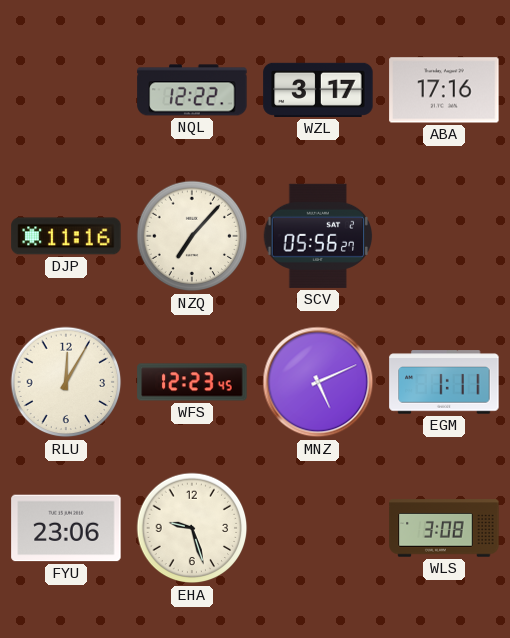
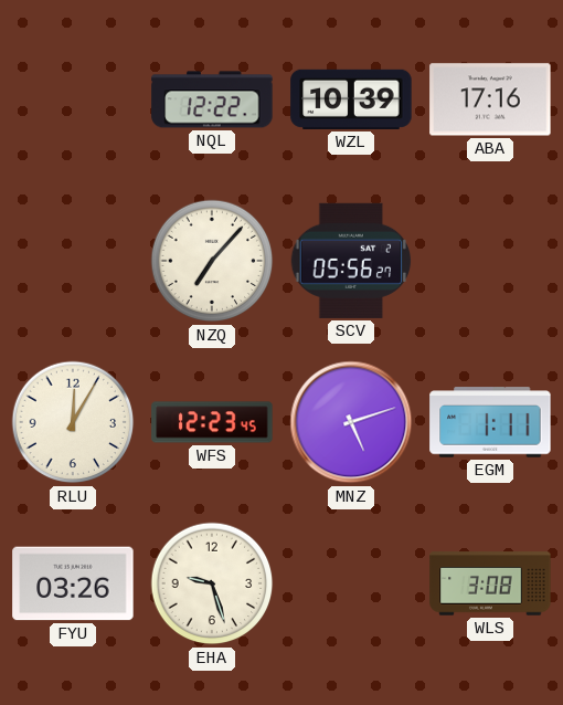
WZL: 3:17 -> 10:39 (351, 99)
DJP: 11:16 -> none (66, 236)
MNZ: 5:11 -> 5:12 (351, 422)
FYU: 23:06 -> 03:26 (73, 583)
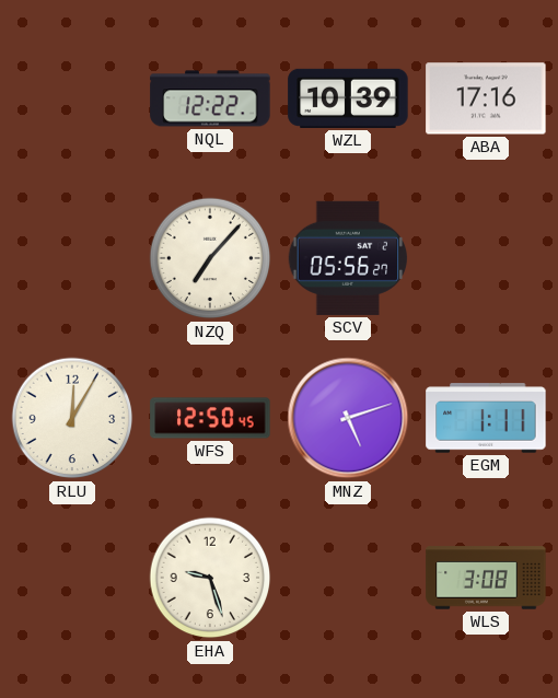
WFS: 12:23 -> 12:50 (210, 418)
FYU: 03:26 -> none (73, 583)
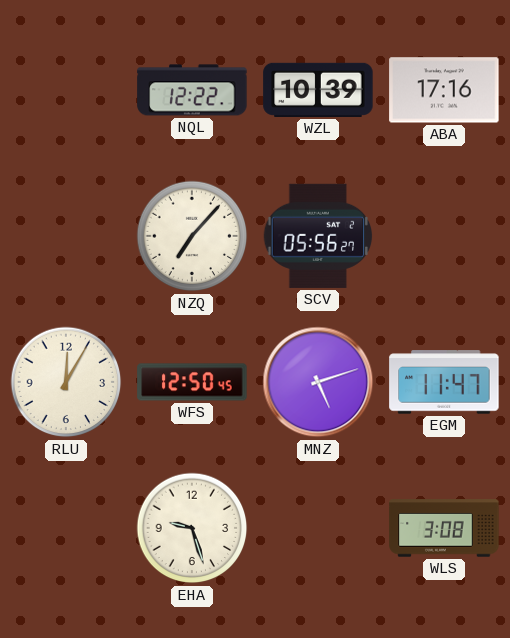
EGM: 1:11 -> 11:47 (444, 382)
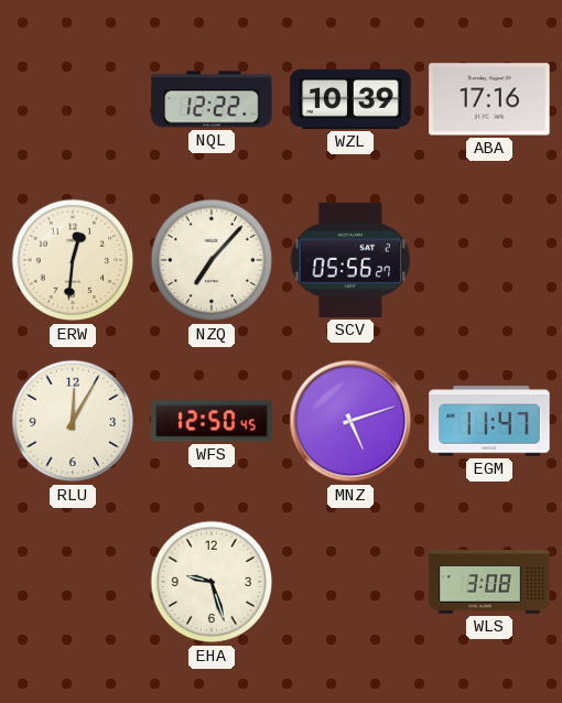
ERW: none -> 12:31 (73, 260)
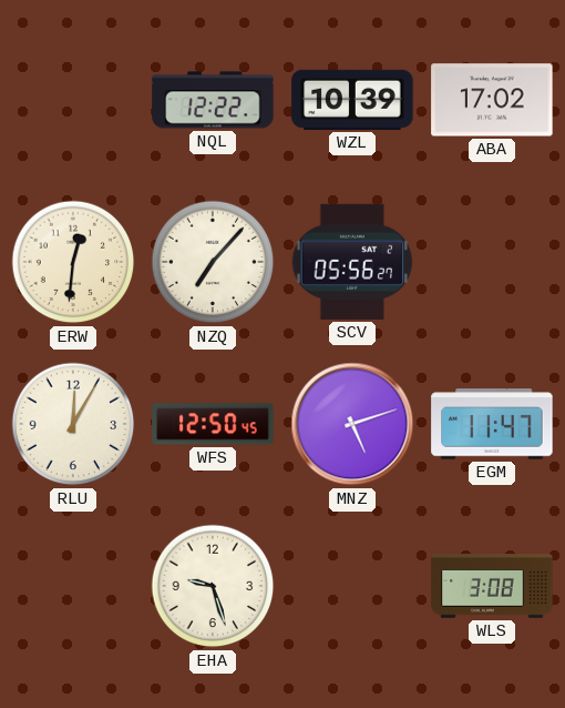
ABA: 17:16 -> 17:02 (492, 100)
